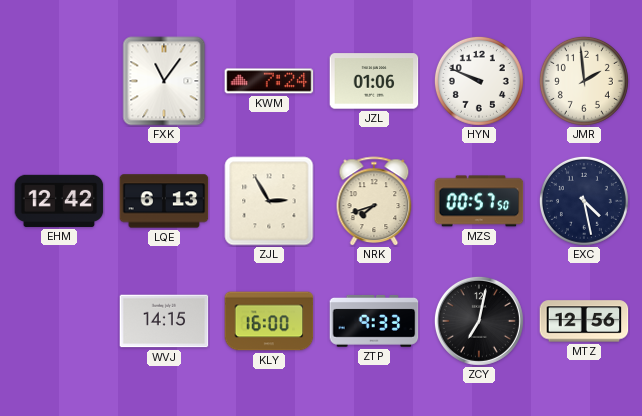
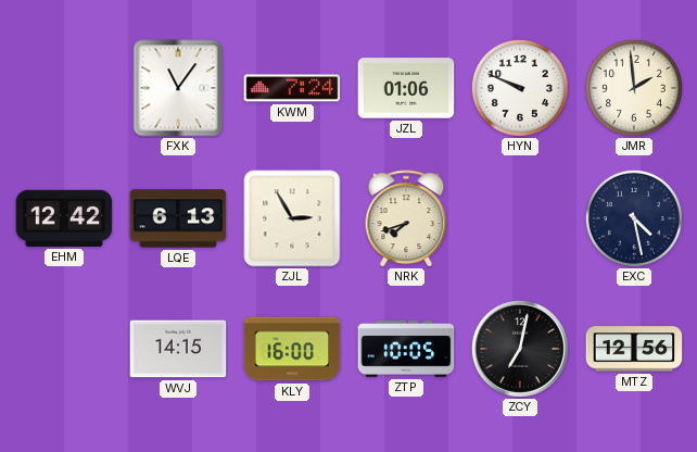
MZS: 00:57 -> none (479, 201)
ZTP: 9:33 -> 10:05 (406, 349)
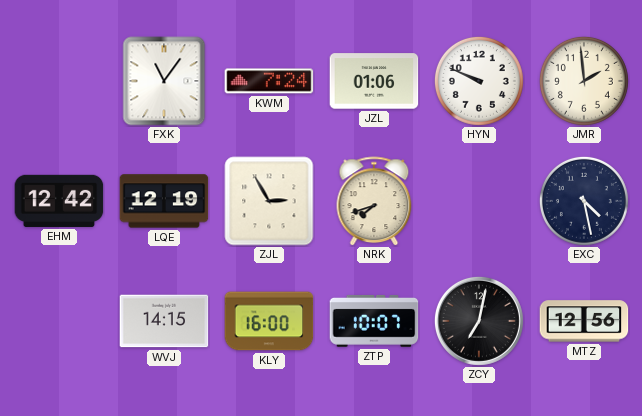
LQE: 6:13 -> 12:19 (164, 201)
ZTP: 10:05 -> 10:07 (374, 321)
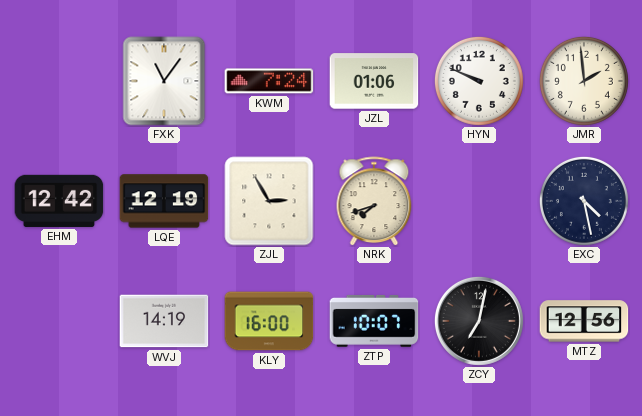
WVJ: 14:15 -> 14:19 (164, 321)
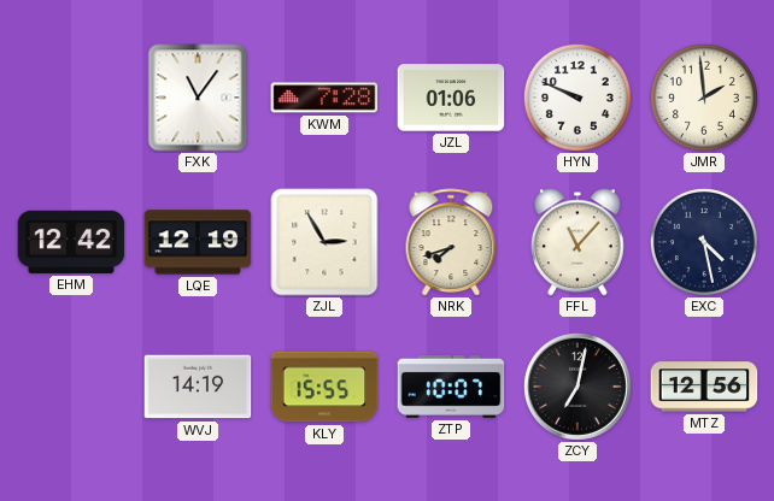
KWM: 7:24 -> 7:28 (324, 98)
FFL: none -> 11:07 (577, 242)
KLY: 16:00 -> 15:55 (324, 387)
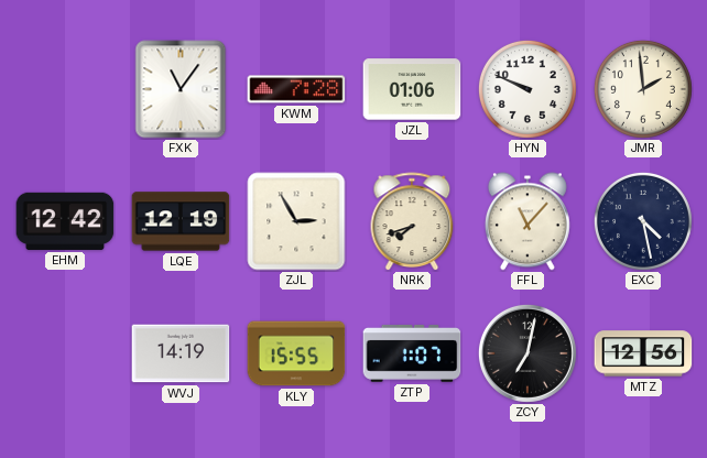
ZTP: 10:07 -> 1:07 (412, 353)
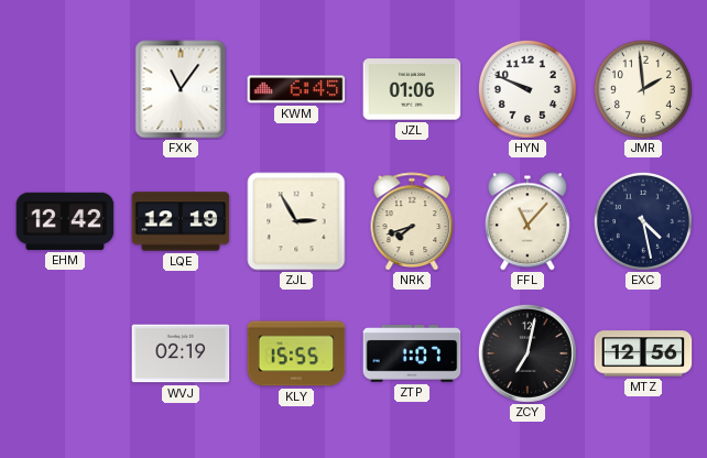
KWM: 7:28 -> 6:45 (296, 89)
WVJ: 14:19 -> 02:19 (181, 353)
